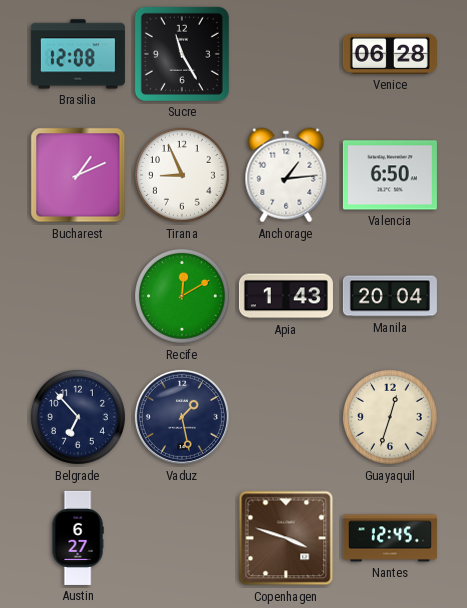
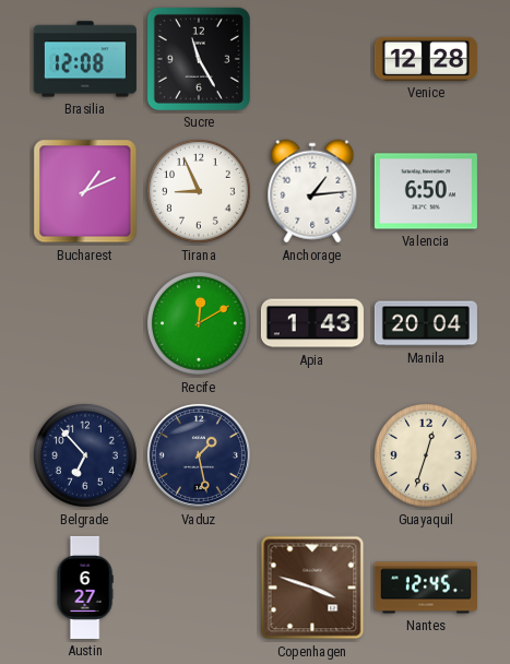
Venice: 06:28 -> 12:28 (426, 59)
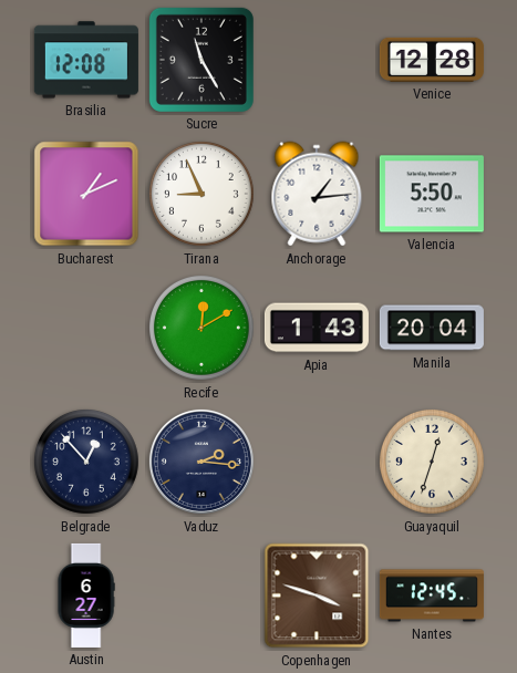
Valencia: 6:50 -> 5:50 (432, 194)
Belgrade: 6:53 -> 12:53 (86, 462)
Vaduz: 1:28 -> 2:16 (201, 462)
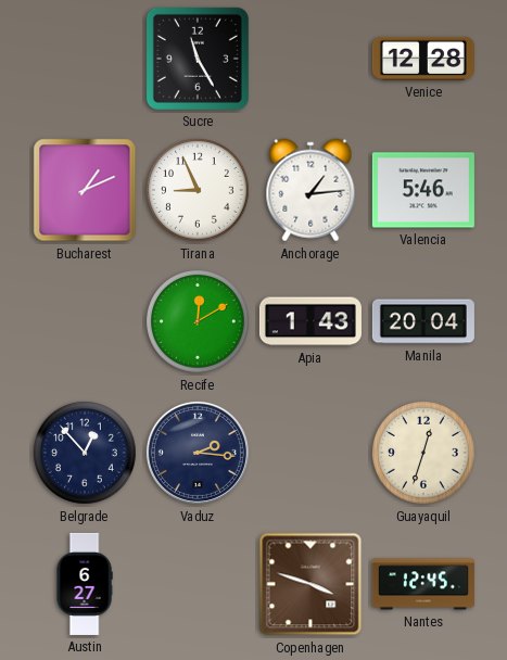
Brasilia: 12:08 -> none (86, 60)
Valencia: 5:50 -> 5:46 (423, 190)
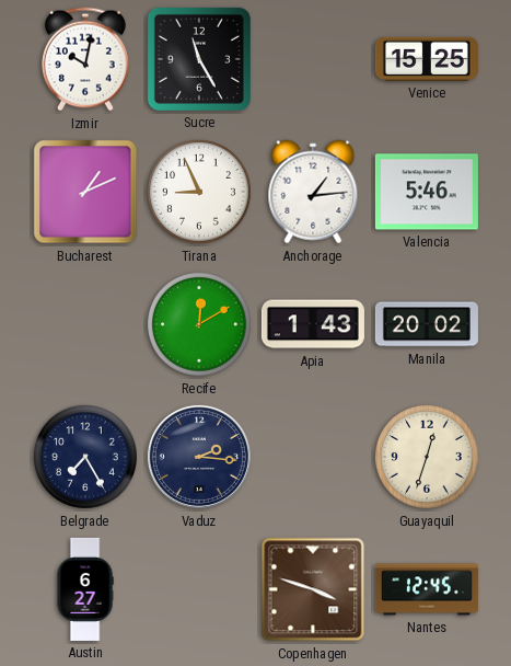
Izmir: none -> 10:02 (85, 59)
Venice: 12:28 -> 15:25 (427, 59)
Manila: 20:04 -> 20:02 (427, 324)
Belgrade: 12:53 -> 7:25 (85, 457)
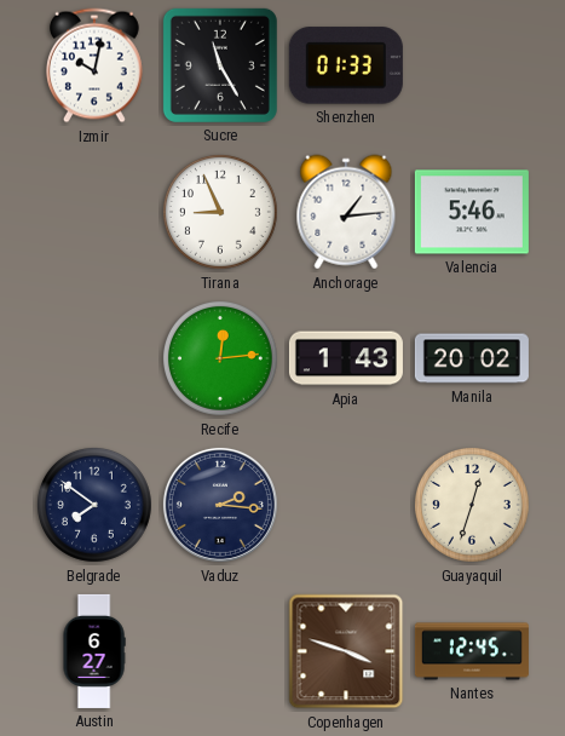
Shenzhen: none -> 01:33 (346, 65)
Venice: 15:25 -> none (427, 59)
Bucharest: 1:11 -> none (85, 192)
Recife: 12:10 -> 12:14 (220, 358)
Belgrade: 7:25 -> 7:51 (94, 505)
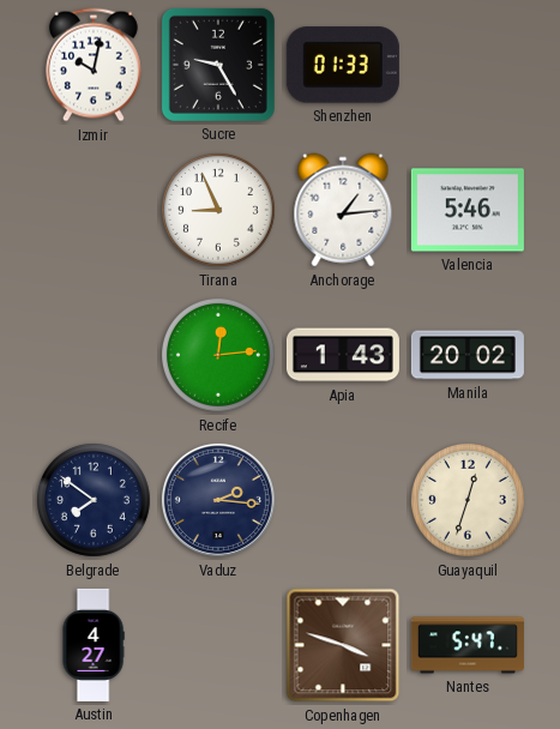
Sucre: 11:25 -> 9:25 (218, 65)
Austin: 6:27 -> 4:27 (94, 645)
Nantes: 12:45 -> 5:47 (468, 645)
